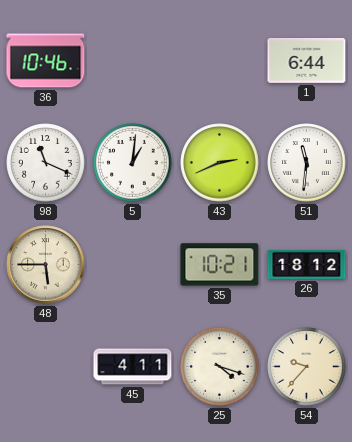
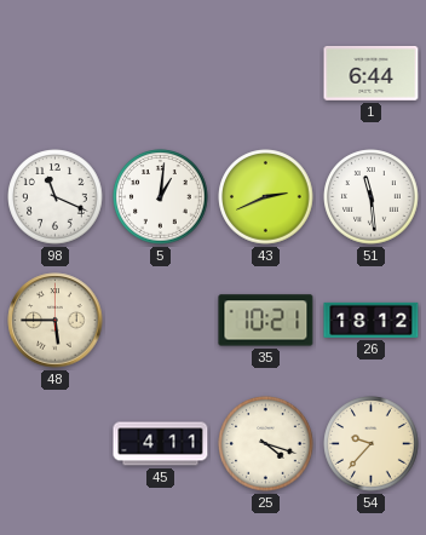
36: 10:46 -> none (46, 61)
51: 11:31 -> 11:29 (372, 197)
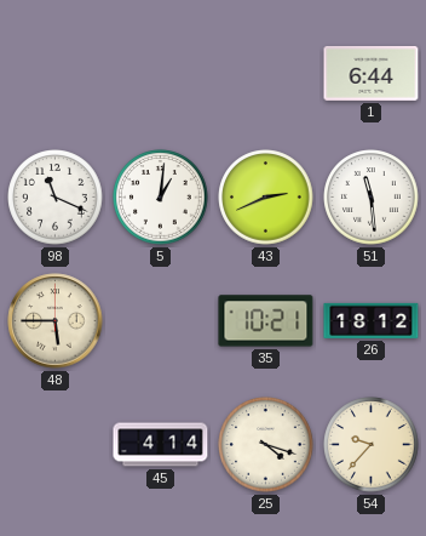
45: 4:11 -> 4:14 (161, 445)
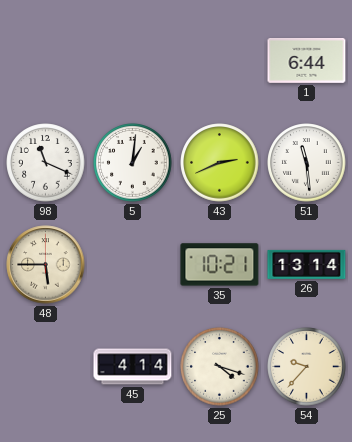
26: 18:12 -> 13:14 (307, 264)
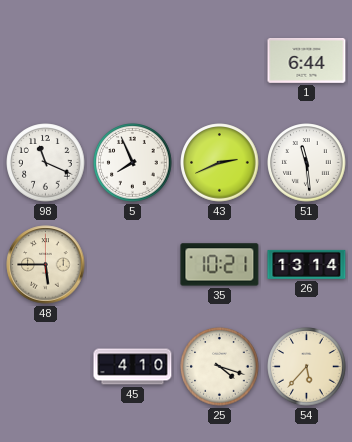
5: 1:01 -> 7:56 (133, 163)
45: 4:14 -> 4:10 (133, 367)
54: 9:37 -> 5:37 (307, 367)
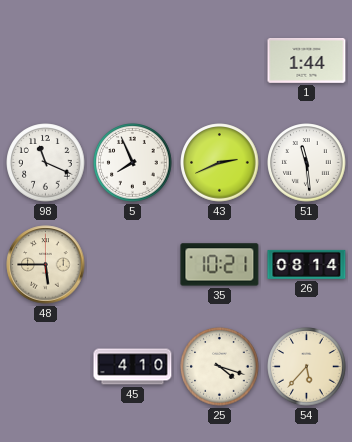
1: 6:44 -> 1:44 (307, 61)
26: 13:14 -> 08:14 (307, 264)
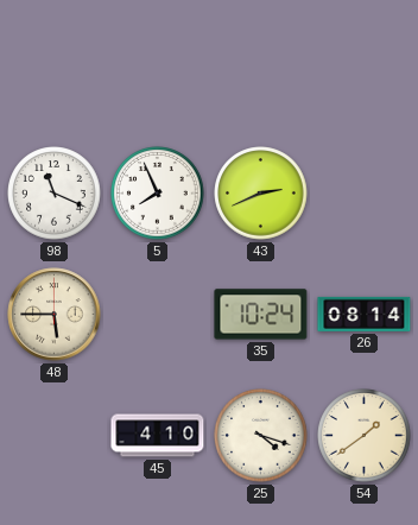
1: 1:44 -> none (307, 61)
51: 11:29 -> none (307, 163)
35: 10:21 -> 10:24 (261, 315)
54: 5:37 -> 1:39 (365, 436)
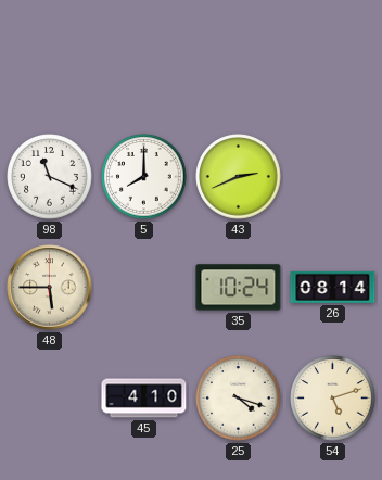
5: 7:56 -> 8:00 (144, 177)
54: 1:39 -> 5:12 (333, 399)
